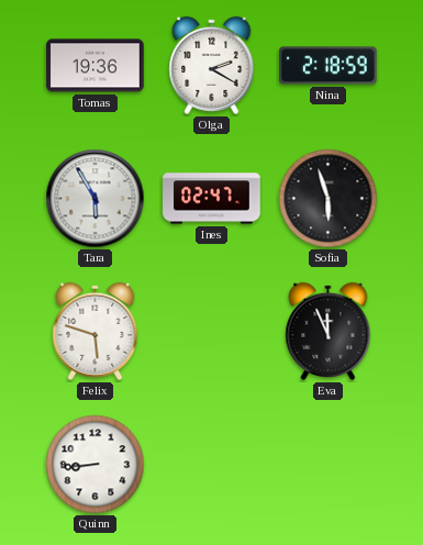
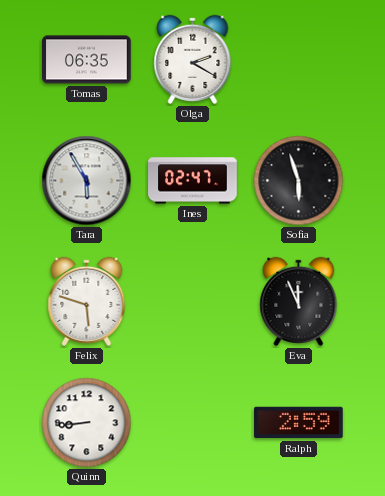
Tomas: 19:36 -> 06:35 (87, 60)
Nina: 2:18 -> none (329, 66)
Ralph: none -> 2:59 (299, 423)
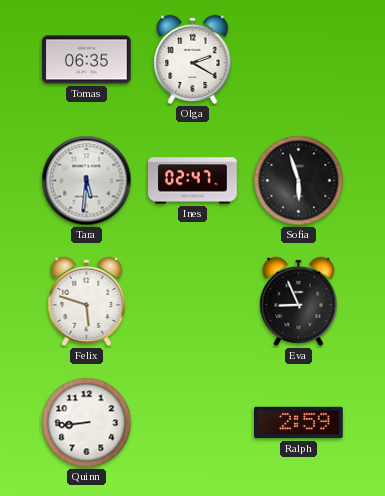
Tara: 5:55 -> 5:31 (87, 181)
Eva: 11:56 -> 8:56 (299, 301)
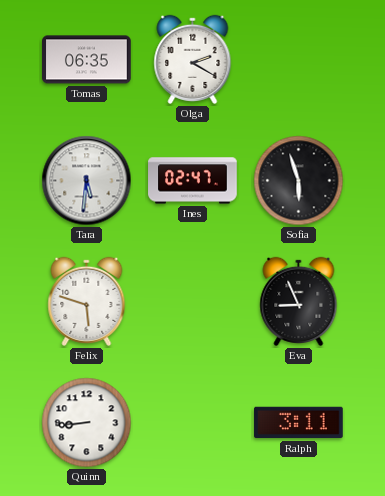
Ralph: 2:59 -> 3:11 (299, 423)
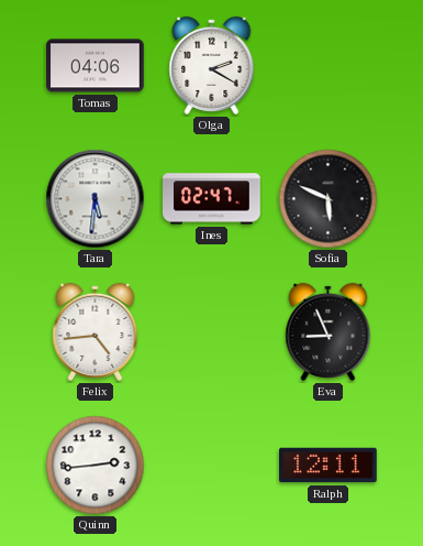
Tomas: 06:35 -> 04:06 (96, 66)
Sofia: 5:57 -> 5:49 (329, 199)
Felix: 5:48 -> 4:44 (96, 331)
Quinn: 8:44 -> 2:44 (96, 466)
Ralph: 3:11 -> 12:11 (329, 466)
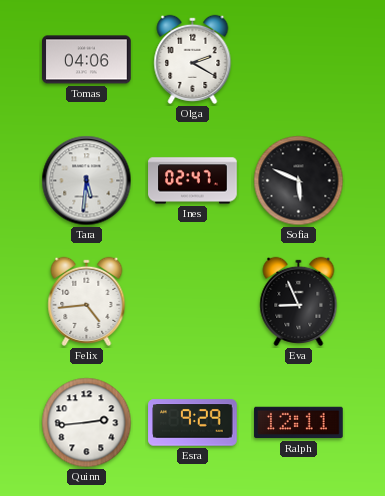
Esra: none -> 9:29 (193, 423)
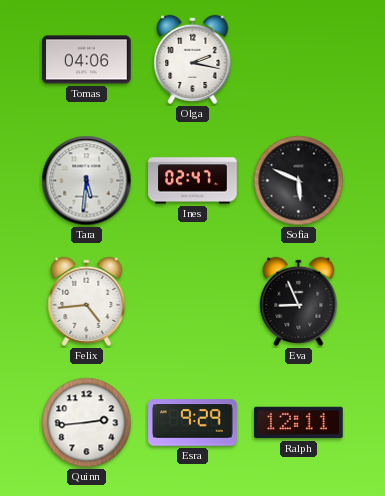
Olga: 2:20 -> 2:17 (193, 59)
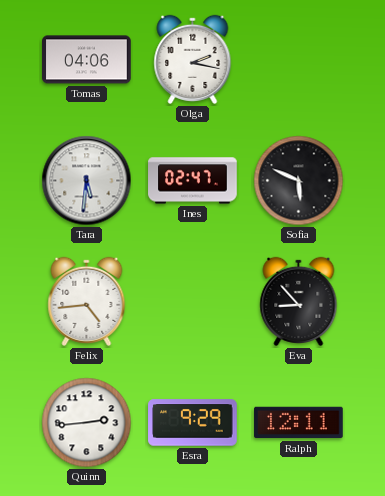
Eva: 8:56 -> 8:53 (299, 301)
